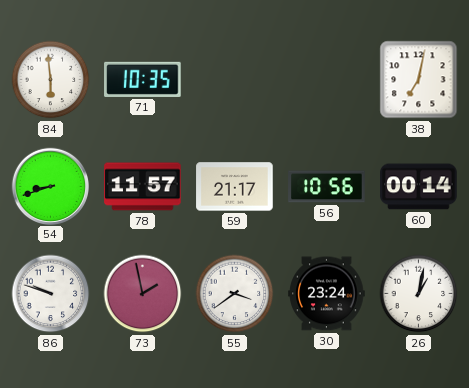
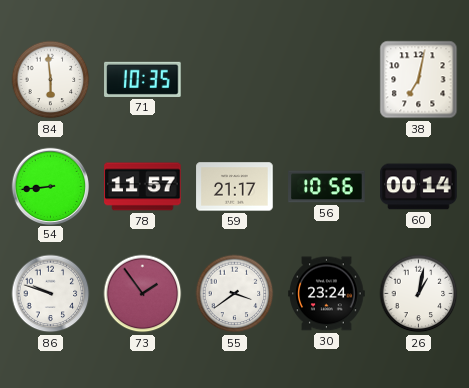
54: 8:42 -> 8:44 (50, 186)
73: 1:58 -> 1:54 (143, 294)
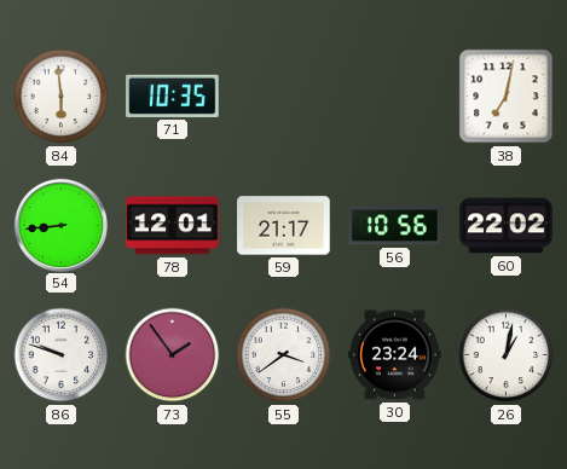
78: 11:57 -> 12:01 (173, 226)
60: 00:14 -> 22:02 (507, 226)
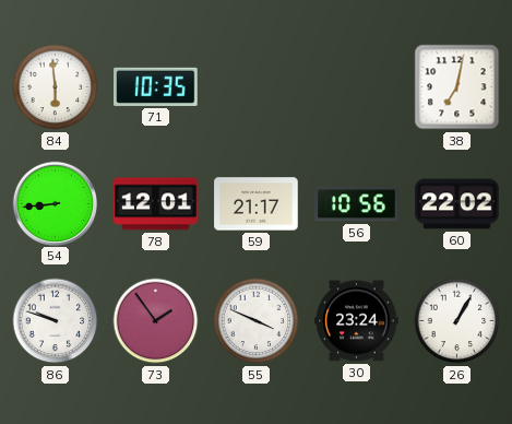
55: 3:39 -> 3:49 (257, 321)
26: 1:02 -> 1:05 (457, 321)
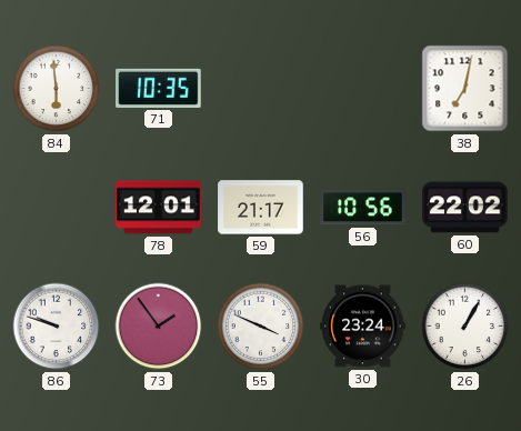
54: 8:44 -> none (55, 203)
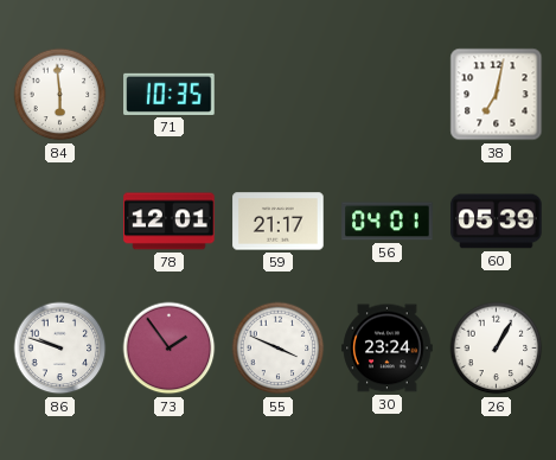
56: 10:56 -> 04:01 (388, 222)
60: 22:02 -> 05:39 (497, 222)
